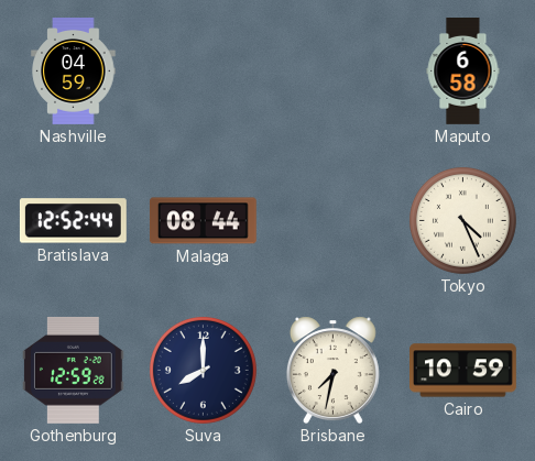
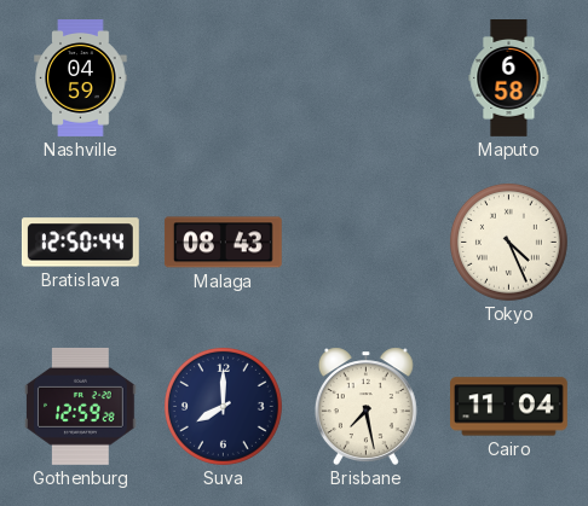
Bratislava: 12:52 -> 12:50 (80, 243)
Malaga: 08:44 -> 08:43 (223, 243)
Brisbane: 7:32 -> 7:28 (365, 406)
Cairo: 10:59 -> 11:04 (509, 407)
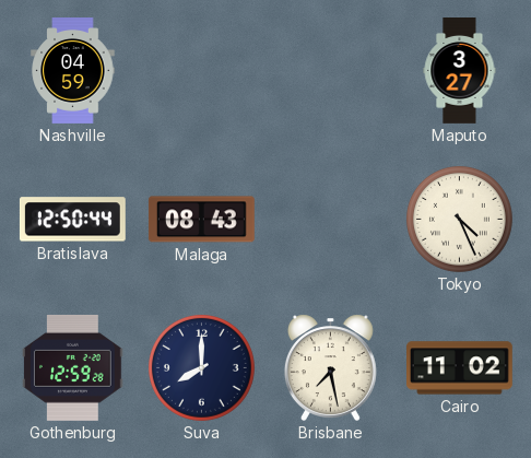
Maputo: 6:58 -> 3:27 (460, 71)
Cairo: 11:04 -> 11:02 (460, 368)
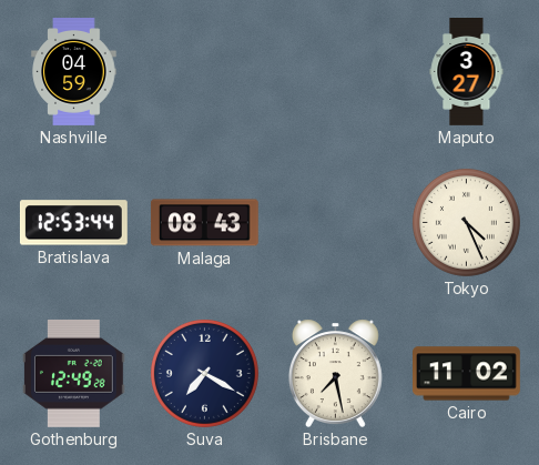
Bratislava: 12:50 -> 12:53 (73, 223)
Gothenburg: 12:59 -> 12:49 (74, 373)
Suva: 8:00 -> 7:20 (204, 373)
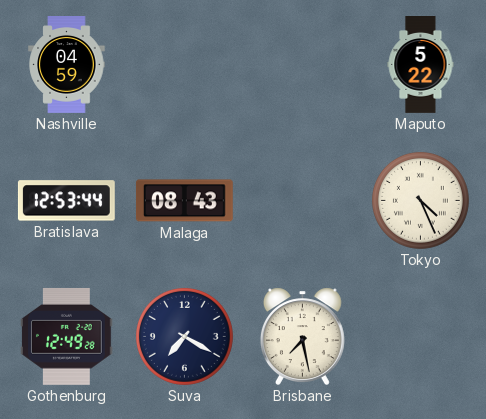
Maputo: 3:27 -> 5:22 (421, 65)
Cairo: 11:02 -> none (467, 374)
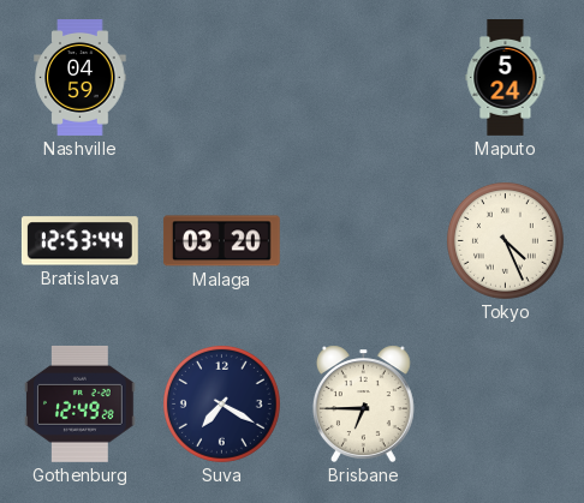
Maputo: 5:22 -> 5:24 (506, 78)
Malaga: 08:43 -> 03:20 (221, 241)
Brisbane: 7:28 -> 6:45 (363, 403)
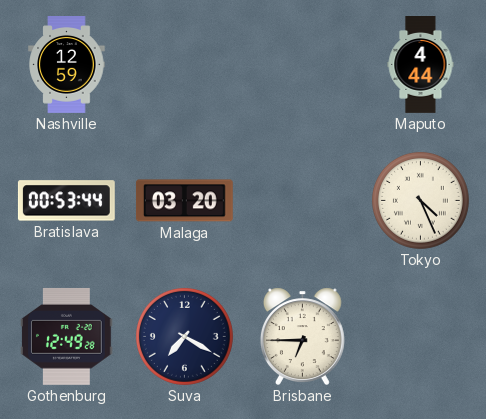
Nashville: 04:59 -> 12:59 (67, 65)
Maputo: 5:24 -> 4:44 (421, 65)
Bratislava: 12:53 -> 00:53 (66, 201)
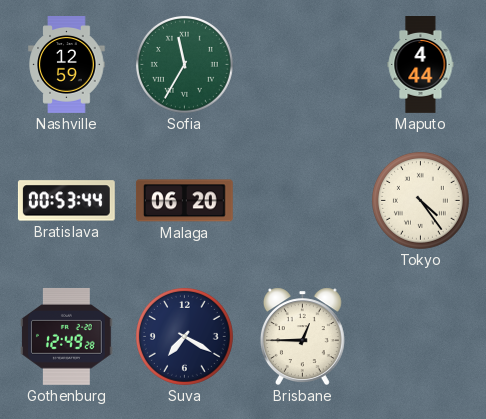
Sofia: none -> 11:35 (184, 64)
Malaga: 03:20 -> 06:20 (184, 201)
Tokyo: 4:26 -> 4:24 (420, 200)
Brisbane: 6:45 -> 12:45 (302, 336)
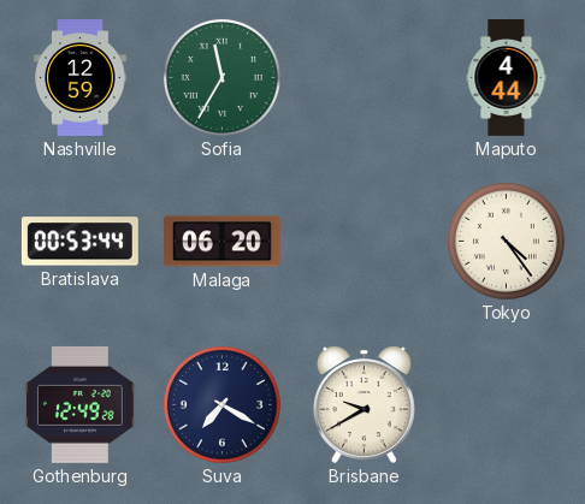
Brisbane: 12:45 -> 9:40 (364, 404)
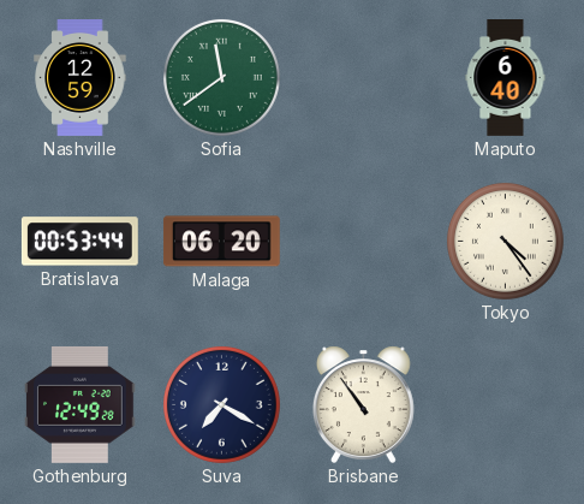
Sofia: 11:35 -> 11:39 (221, 77)
Maputo: 4:44 -> 6:40 (506, 78)
Brisbane: 9:40 -> 10:54 (363, 404)
